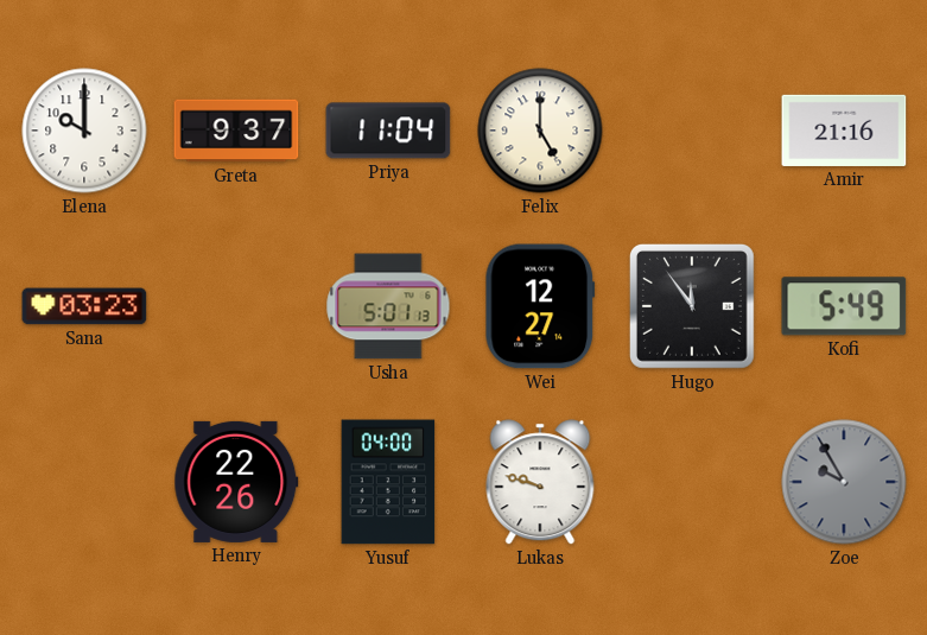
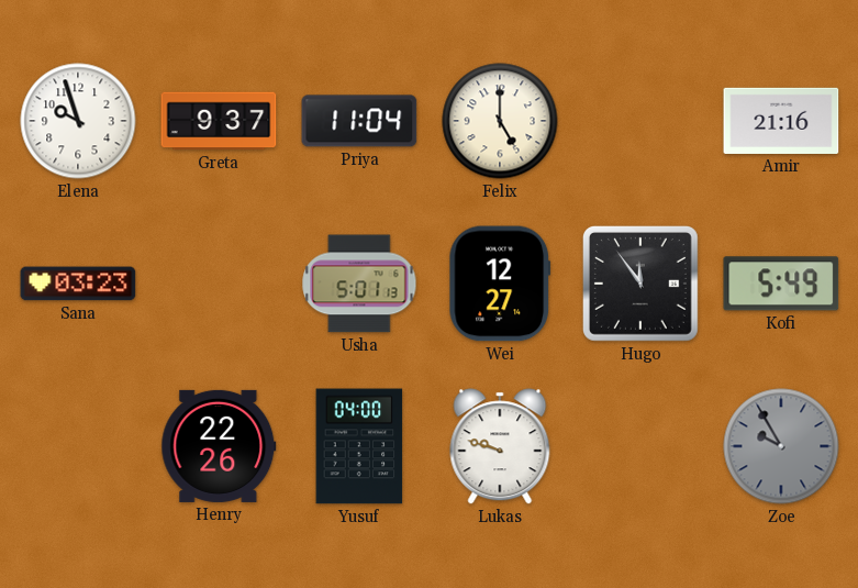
Elena: 10:00 -> 9:57 (78, 121)
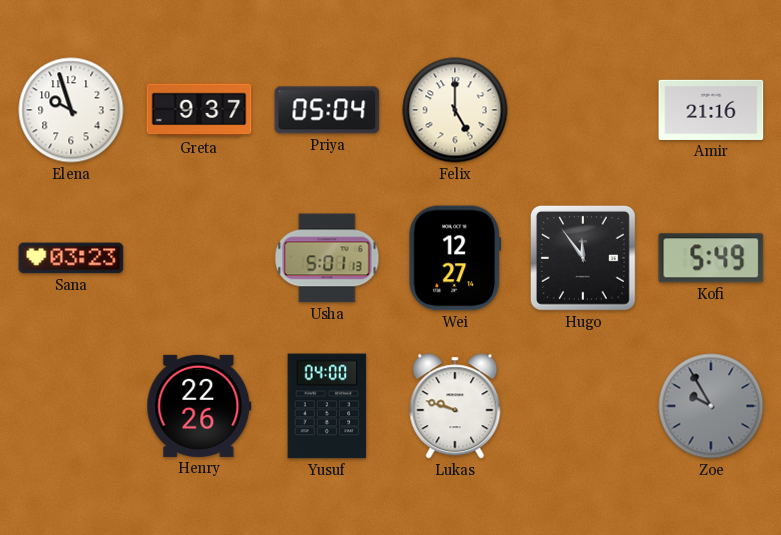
Priya: 11:04 -> 05:04 (327, 110)
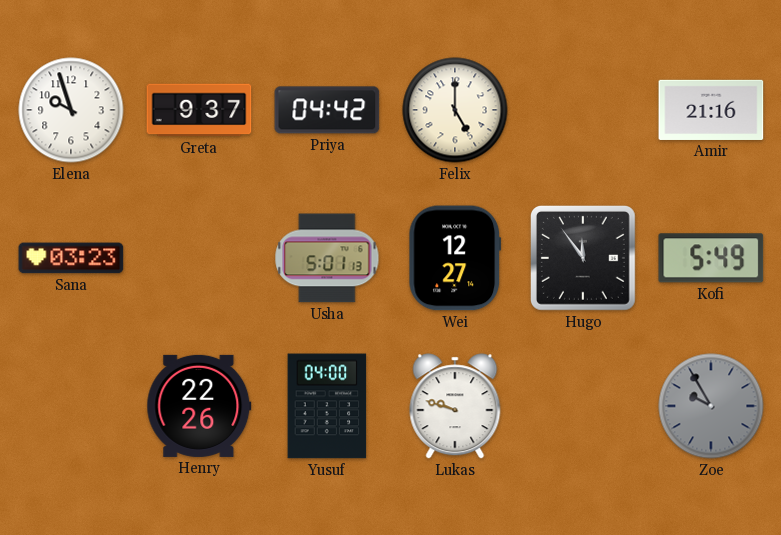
Priya: 05:04 -> 04:42 (327, 110)
